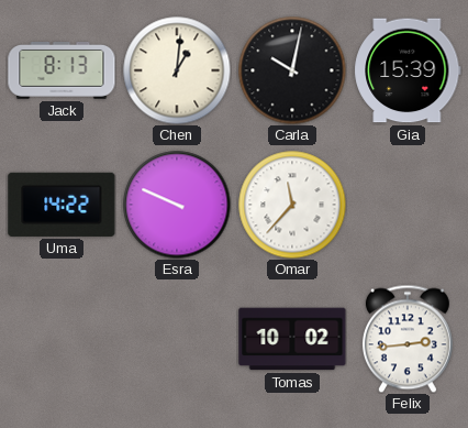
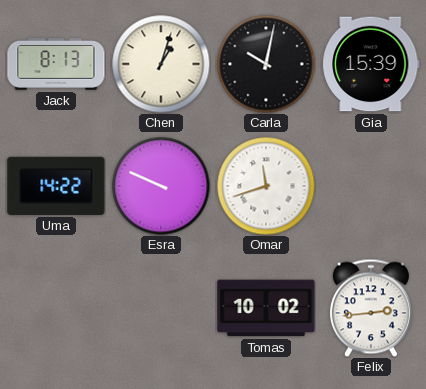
Chen: 1:01 -> 1:03 (161, 64)
Omar: 11:37 -> 11:42 (266, 186)
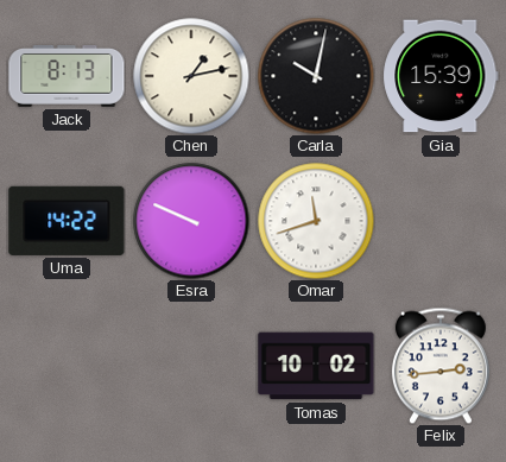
Chen: 1:03 -> 1:13 (191, 76)
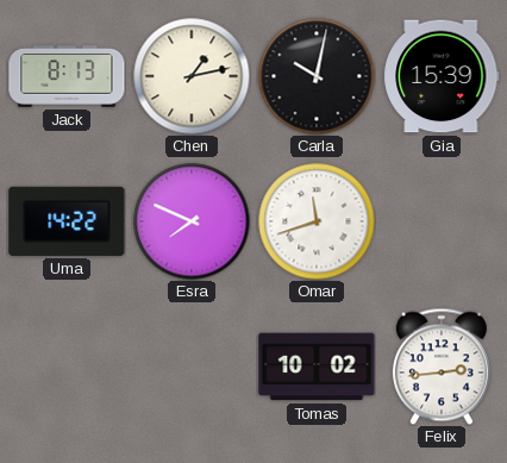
Esra: 9:49 -> 7:49 (192, 221)
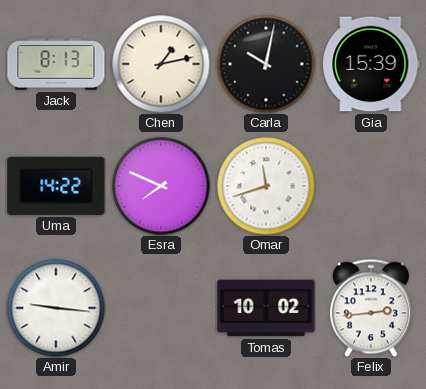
Amir: none -> 9:16 (56, 308)
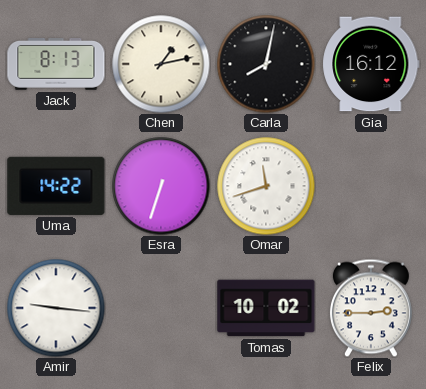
Carla: 10:02 -> 8:02 (266, 64)
Gia: 15:39 -> 16:12 (371, 64)
Esra: 7:49 -> 6:33 (161, 186)
Felix: 2:44 -> 2:45 (371, 308)
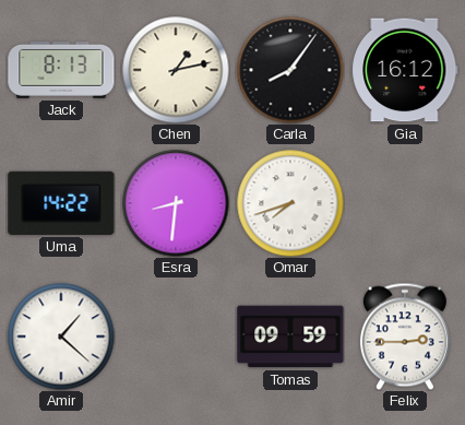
Carla: 8:02 -> 8:06 (290, 70)
Esra: 6:33 -> 8:31 (176, 203)
Omar: 11:42 -> 7:42 (290, 203)
Amir: 9:16 -> 1:22 (61, 337)
Tomas: 10:02 -> 09:59 (290, 337)
